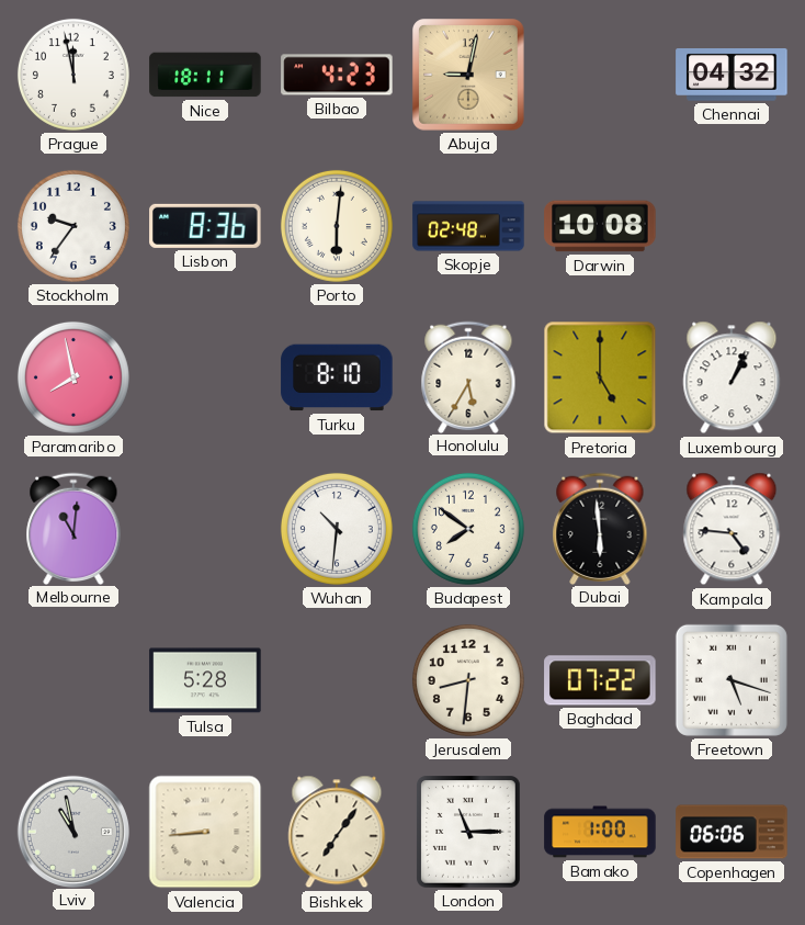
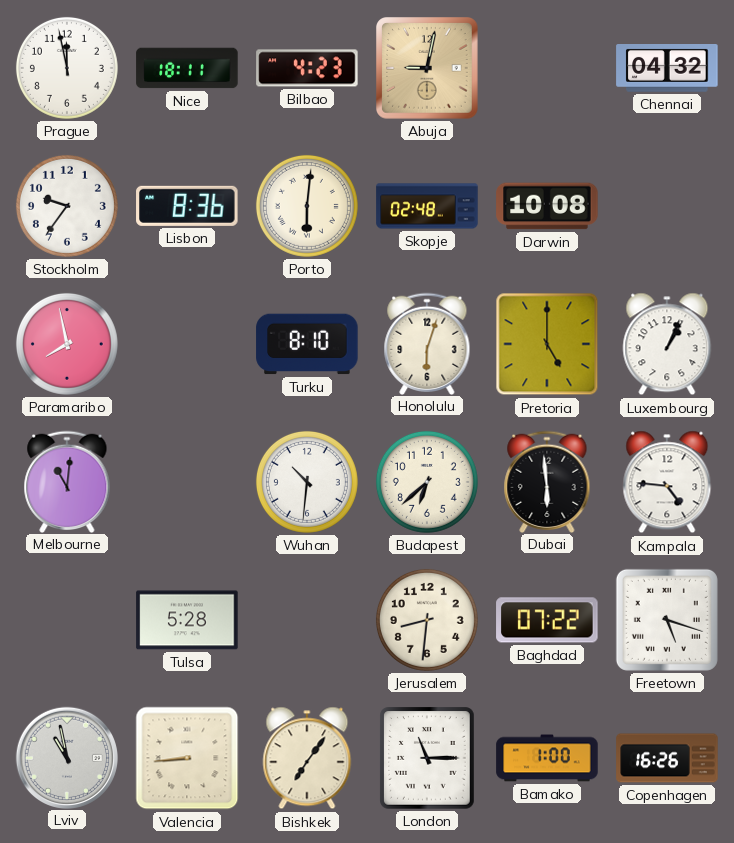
Honolulu: 5:35 -> 6:03 (427, 343)
Budapest: 7:51 -> 6:38 (427, 482)
Copenhagen: 06:06 -> 16:26 (667, 758)
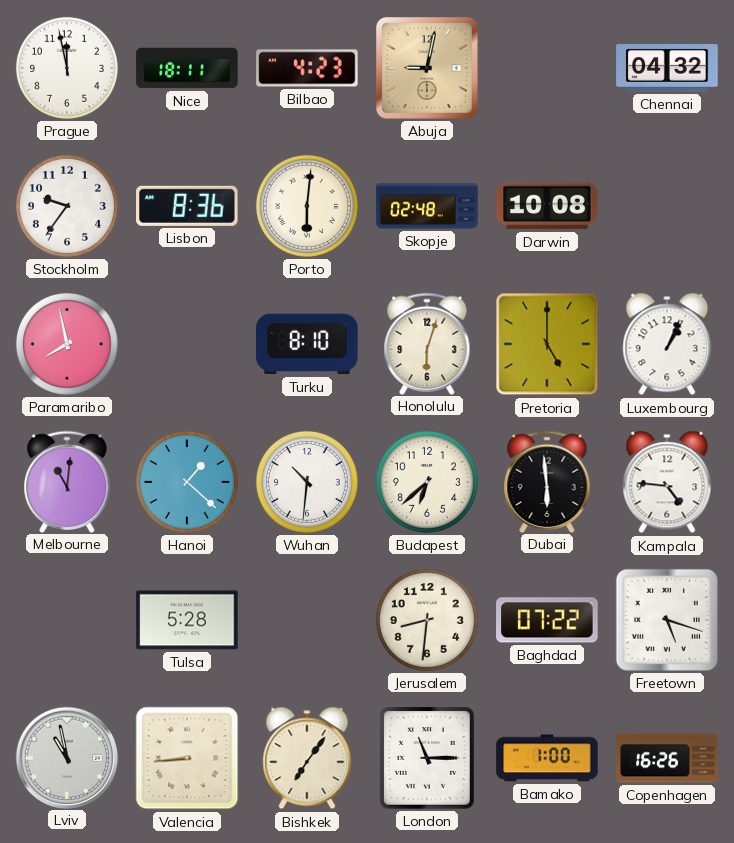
Hanoi: none -> 1:22 (187, 482)
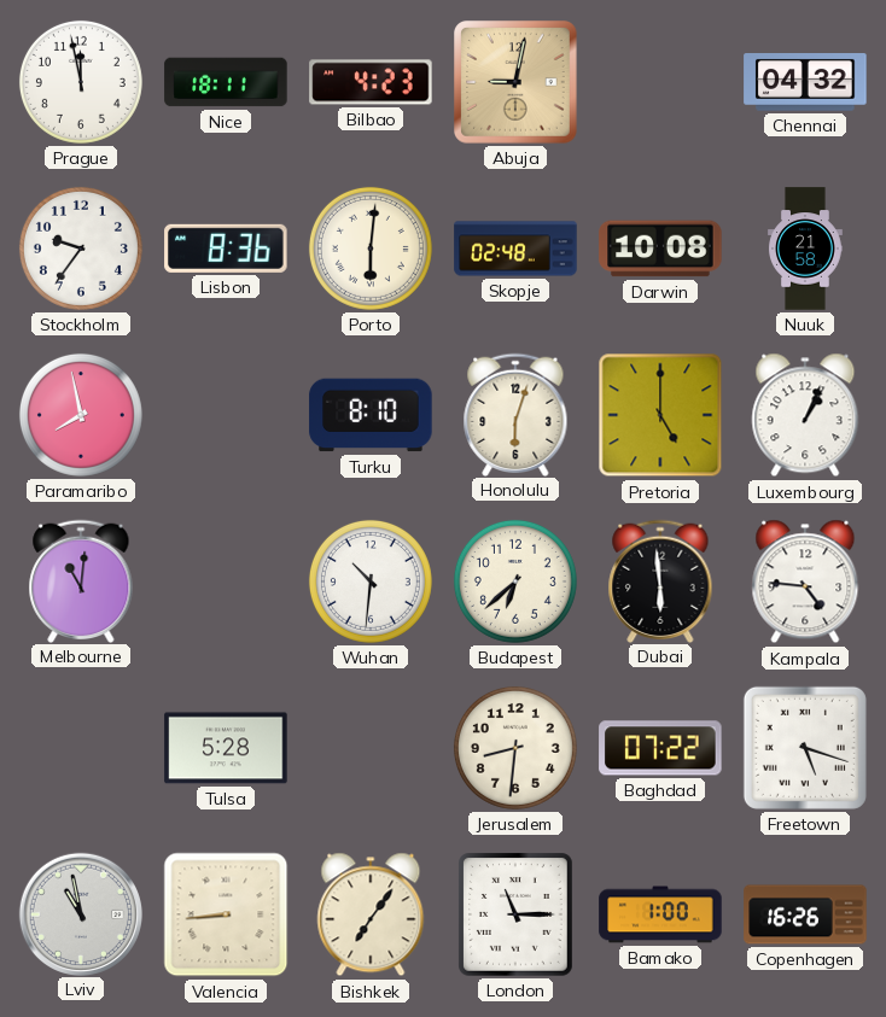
Nuuk: none -> 21:58 (806, 249)
Hanoi: 1:22 -> none (187, 482)
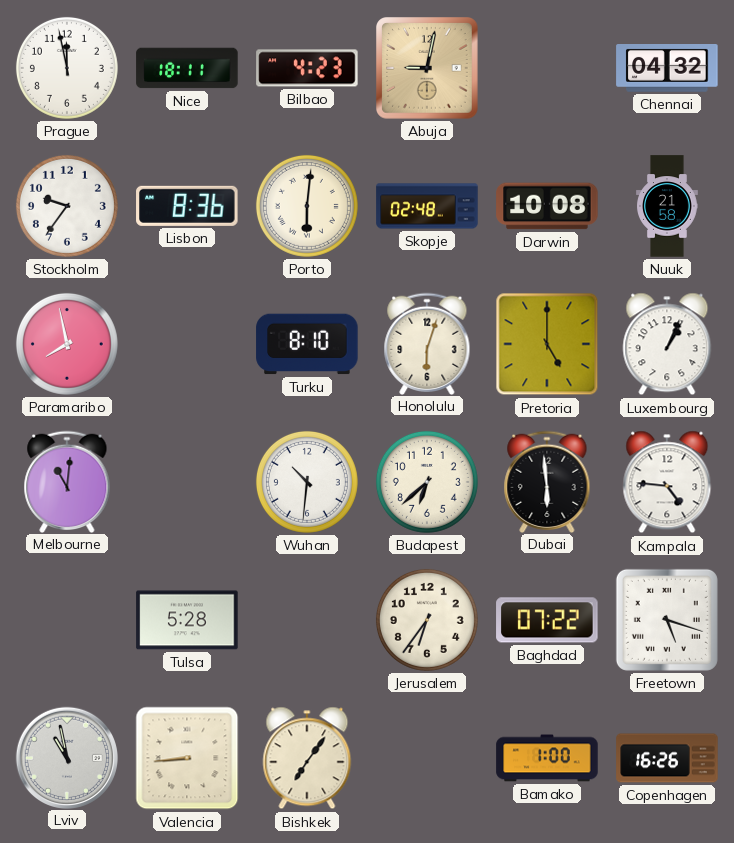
Jerusalem: 8:31 -> 6:36 (427, 620)
London: 11:15 -> none (517, 914)
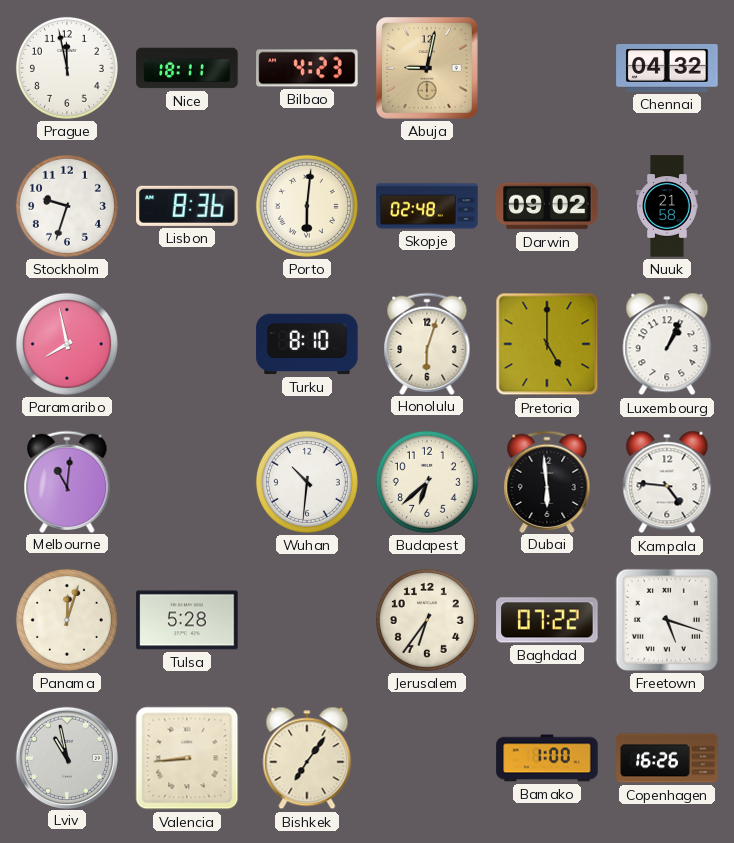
Stockholm: 9:36 -> 9:33 (67, 206)
Darwin: 10:08 -> 09:02 (547, 206)
Panama: none -> 12:03 (67, 620)
